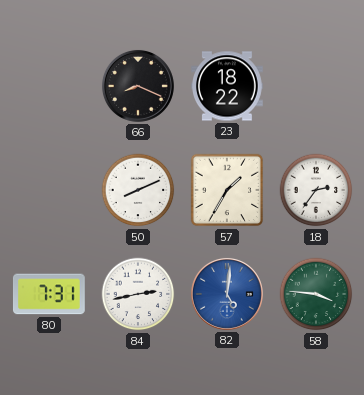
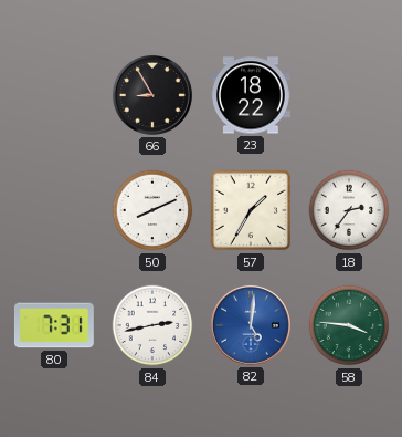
66: 8:19 -> 8:55 (152, 95)
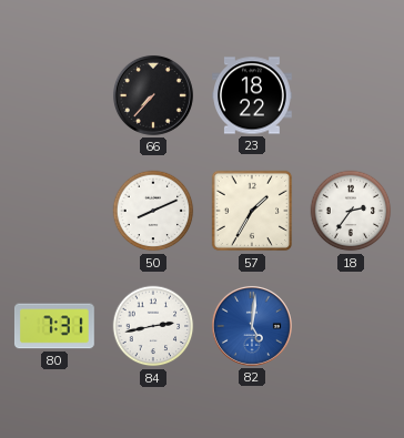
66: 8:55 -> 7:37 (153, 95)
58: 3:46 -> none (349, 325)
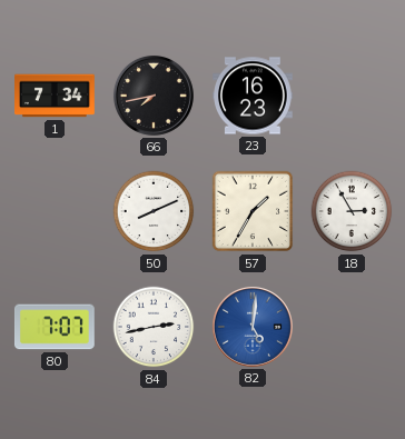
1: none -> 7:34 (56, 96)
66: 7:37 -> 7:43 (154, 96)
23: 18:22 -> 16:23 (254, 96)
18: 2:36 -> 2:55 (352, 211)
80: 7:31 -> 7:07 (55, 327)
